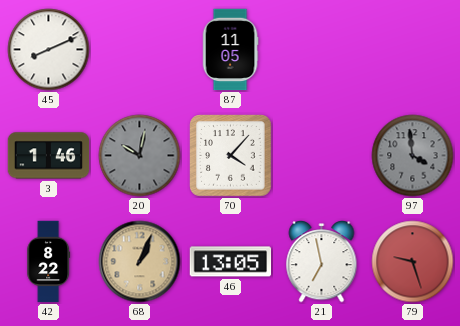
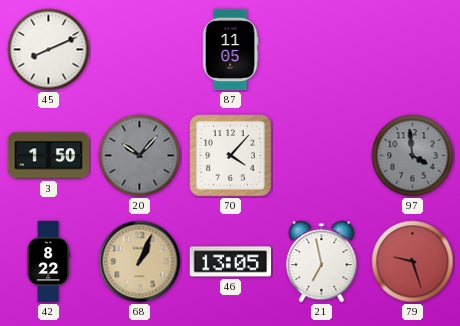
3: 1:46 -> 1:50 (49, 156)
20: 10:02 -> 10:07 (140, 156)
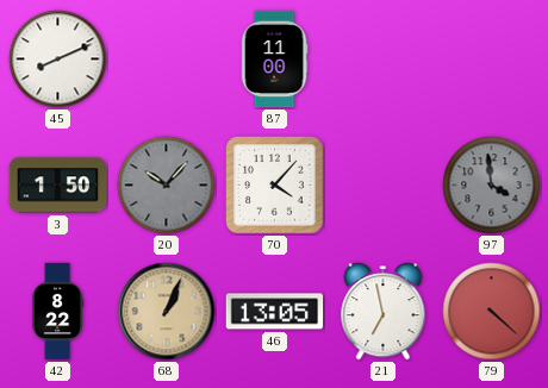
87: 11:05 -> 11:00 (274, 60)
79: 9:27 -> 4:22 (492, 312)
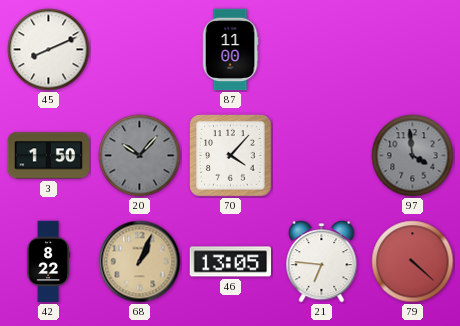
21: 6:58 -> 6:46 (322, 262)
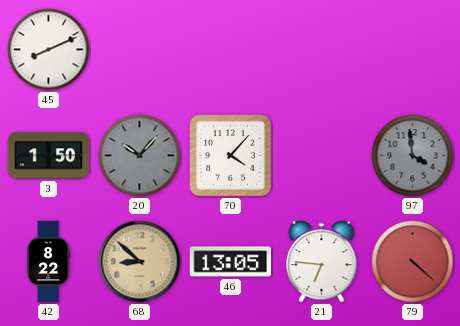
87: 11:00 -> none (230, 50)
68: 1:04 -> 8:52 (140, 262)
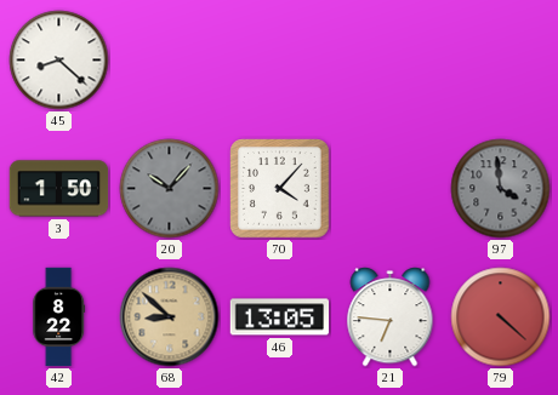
45: 8:11 -> 8:22 (59, 61)
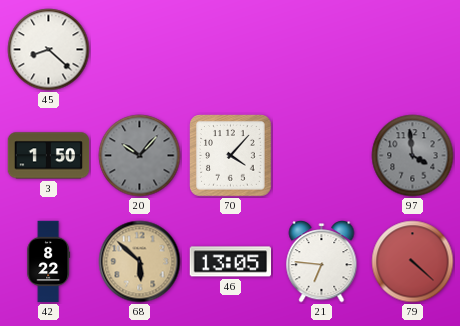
68: 8:52 -> 5:52 (140, 262)
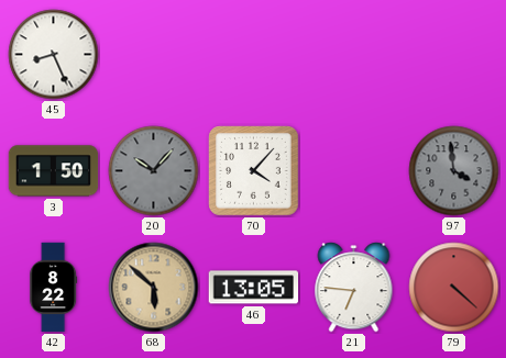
45: 8:22 -> 8:26 (54, 55)
